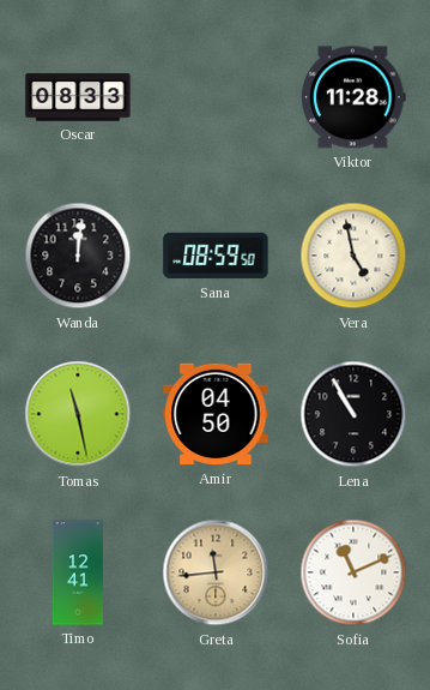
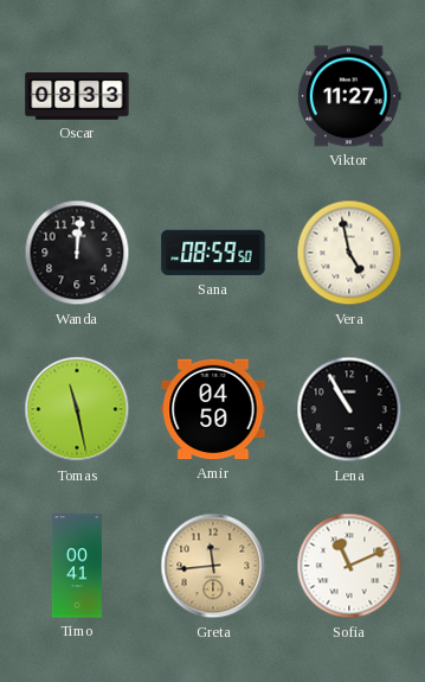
Viktor: 11:28 -> 11:27 (350, 96)
Timo: 12:41 -> 00:41 (77, 566)
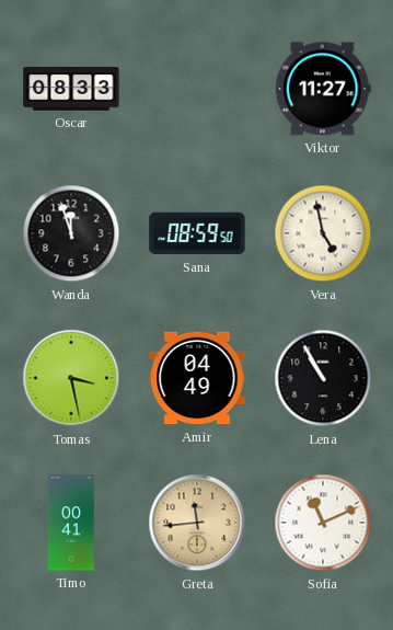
Wanda: 12:01 -> 11:57 (71, 233)
Tomas: 11:28 -> 3:28 (71, 378)
Amir: 04:50 -> 04:49 (197, 378)
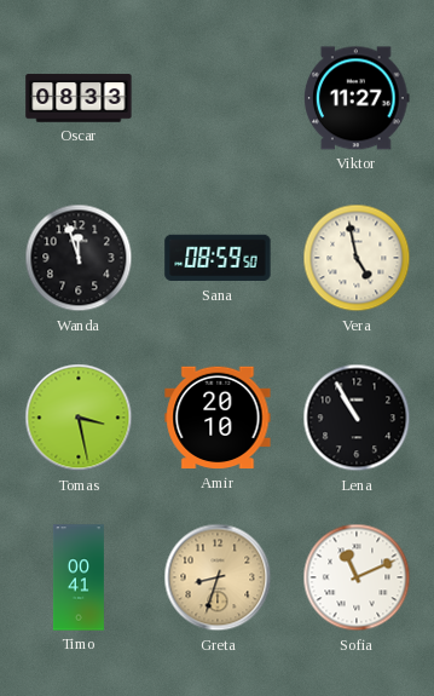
Amir: 04:49 -> 20:10 (218, 418)
Greta: 11:44 -> 8:33 (218, 577)
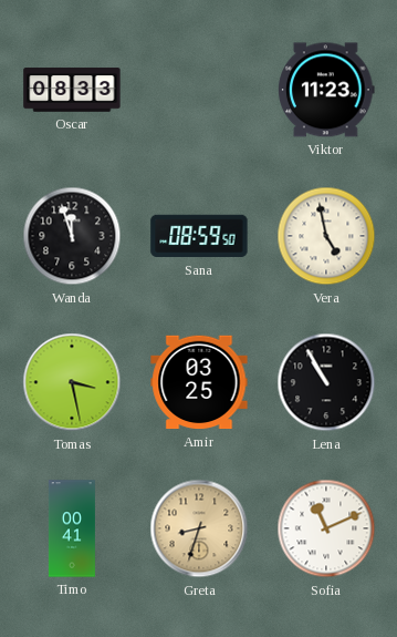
Viktor: 11:27 -> 11:23 (327, 90)
Amir: 20:10 -> 03:25 (199, 382)
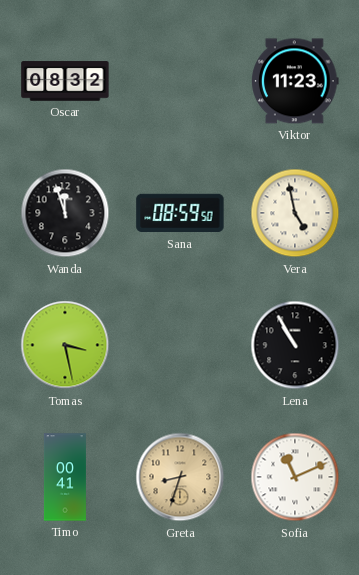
Oscar: 08:33 -> 08:32 (65, 81)
Amir: 03:25 -> none (199, 382)
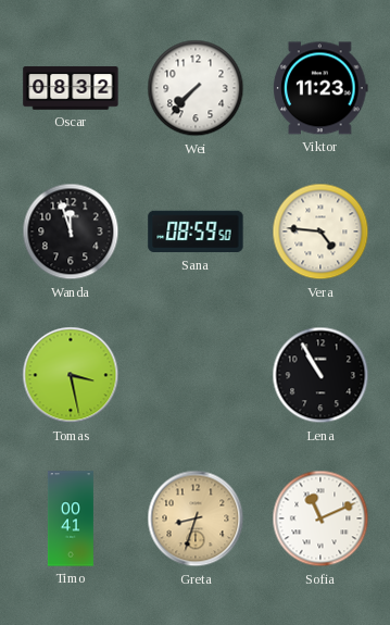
Wei: none -> 7:37 (196, 88)
Vera: 4:58 -> 4:46 (320, 232)
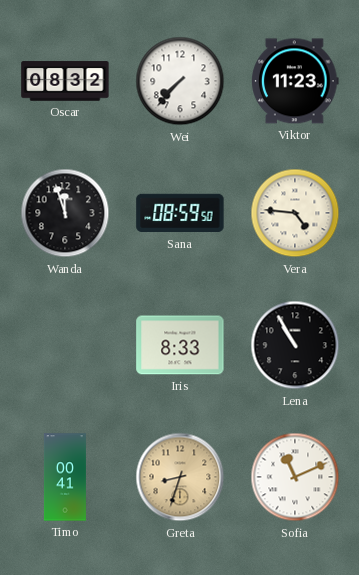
Tomas: 3:28 -> none (71, 375)
Iris: none -> 8:33 (180, 345)
